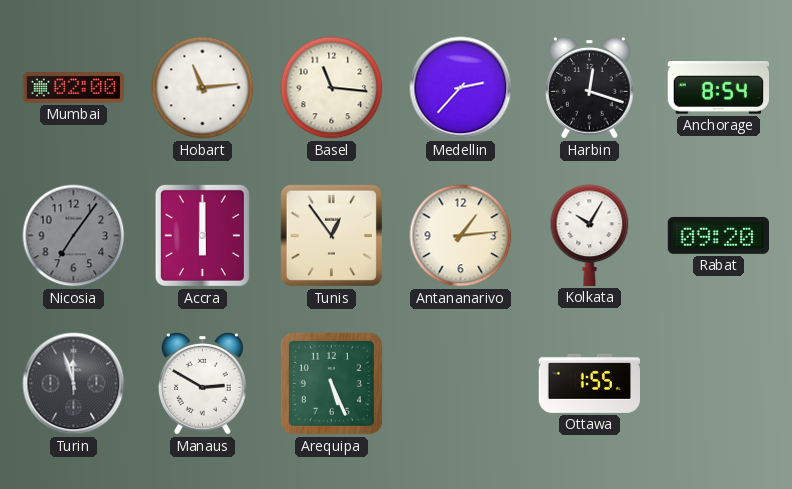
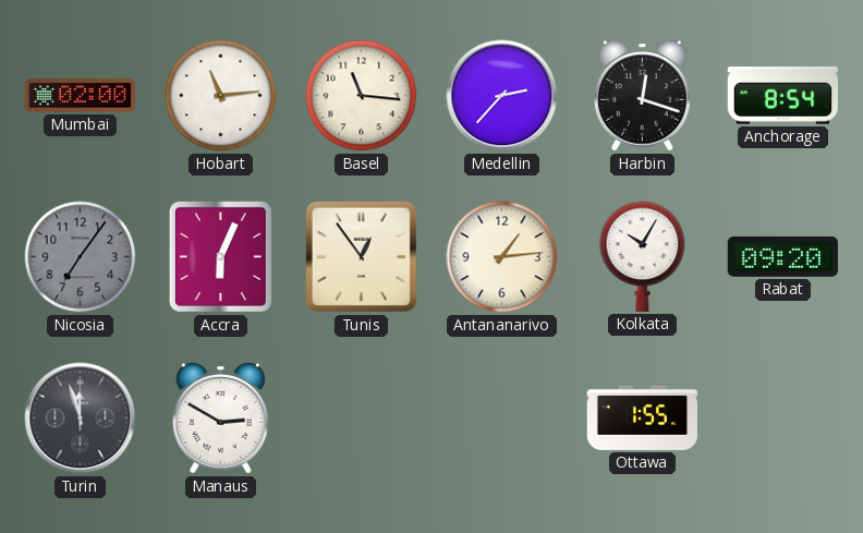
Accra: 6:00 -> 6:04 (220, 256)
Arequipa: 5:26 -> none (331, 383)
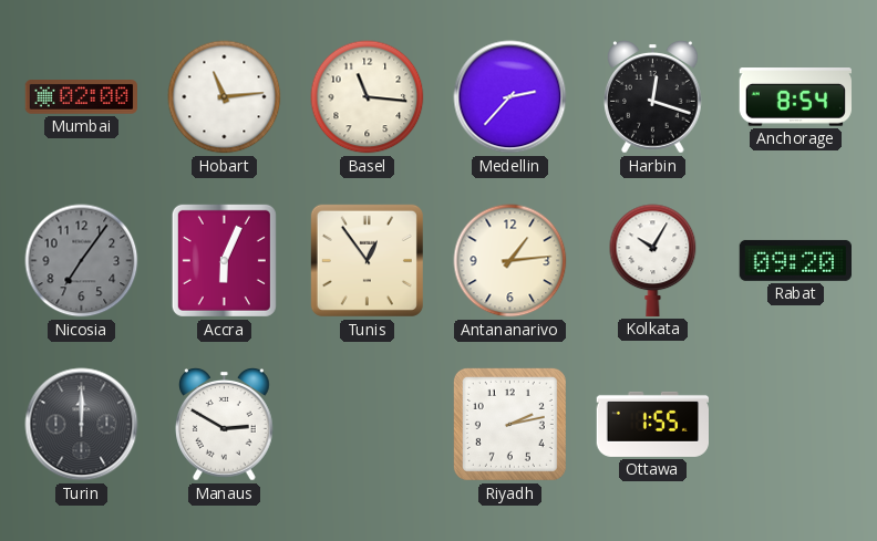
Turin: 11:57 -> 12:00 (82, 425)
Riyadh: none -> 2:13 (509, 424)
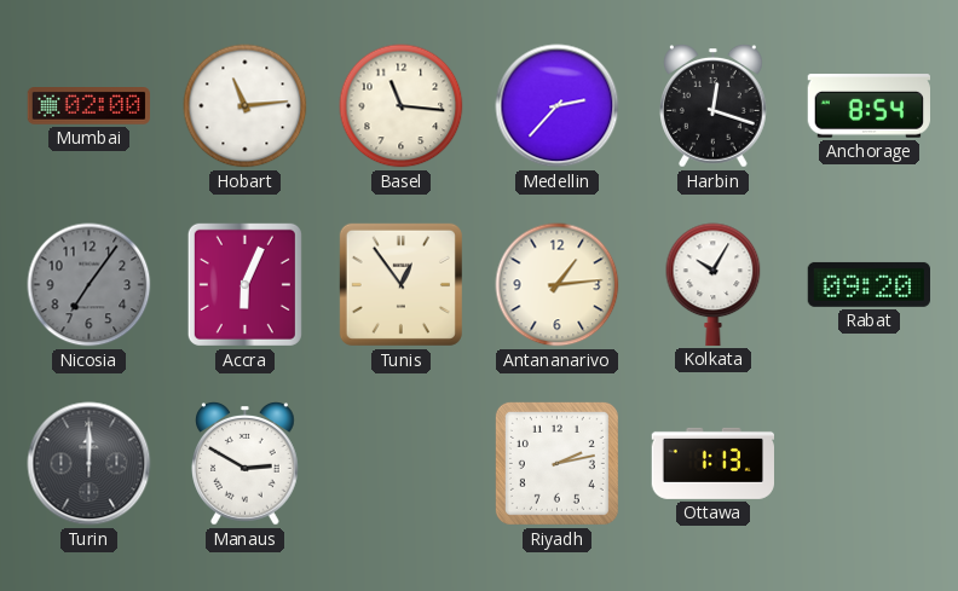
Ottawa: 1:55 -> 1:13 (714, 463)
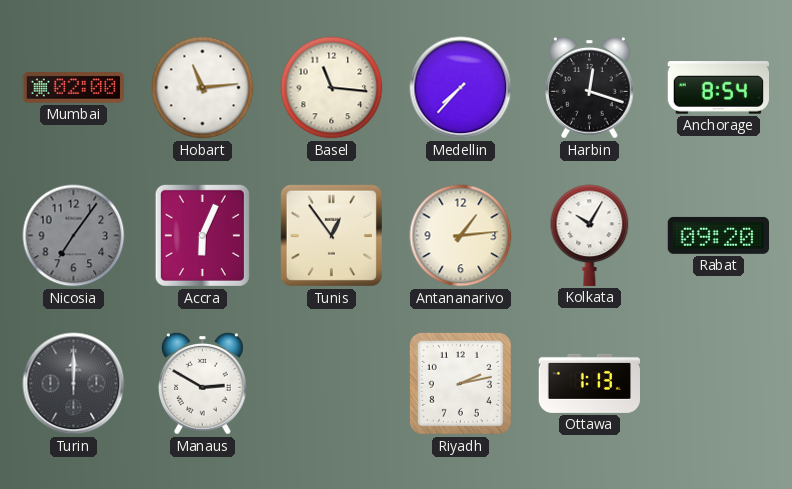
Medellin: 2:37 -> 7:37 (461, 88)
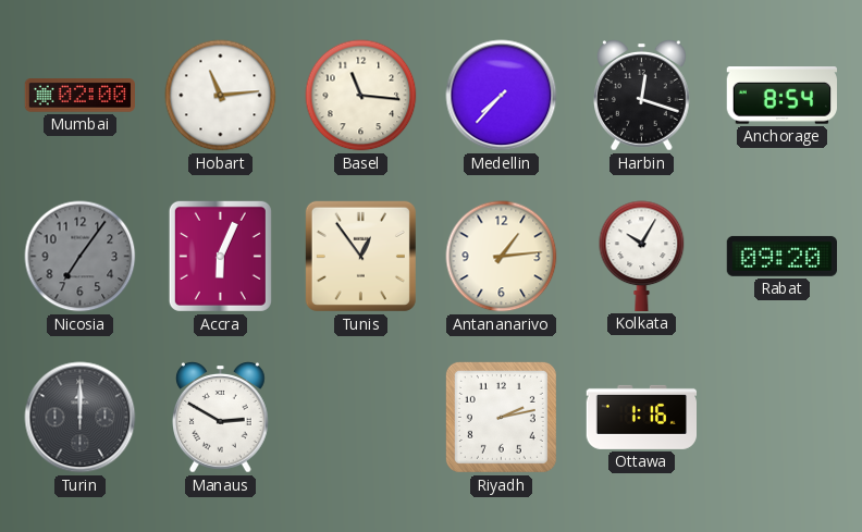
Ottawa: 1:13 -> 1:16 (642, 417)
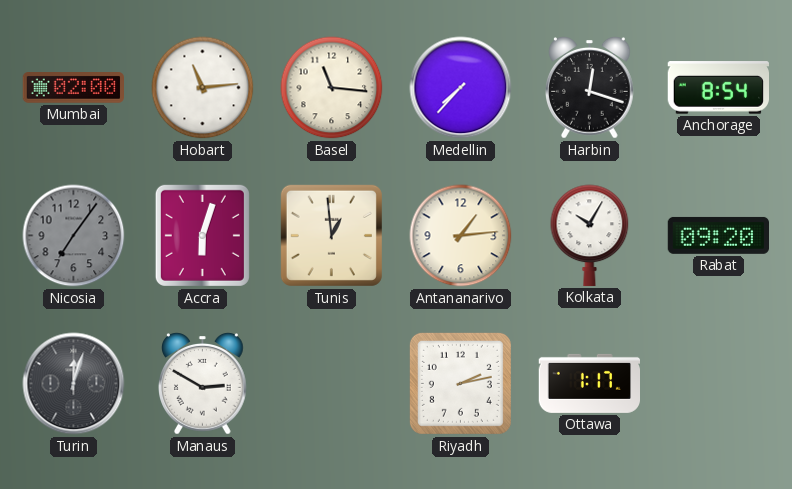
Accra: 6:04 -> 6:03 (202, 235)
Tunis: 12:54 -> 12:59 (331, 235)
Turin: 12:00 -> 12:03 (74, 384)
Ottawa: 1:16 -> 1:17 (590, 383)
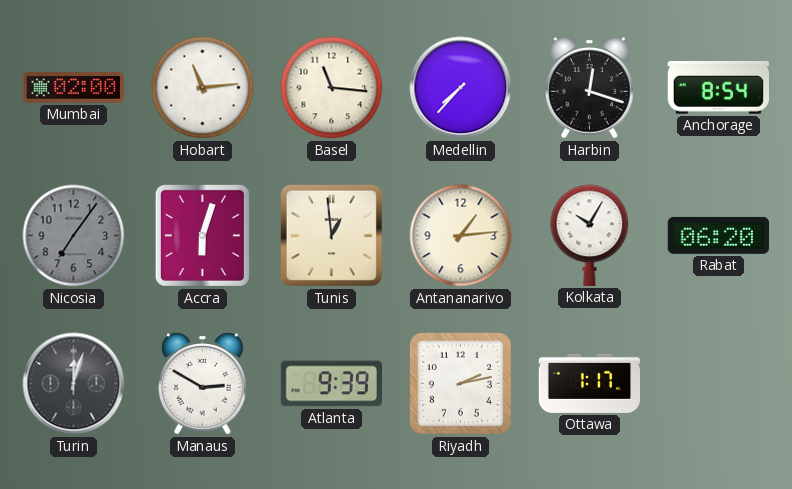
Rabat: 09:20 -> 06:20 (718, 235)
Atlanta: none -> 9:39 (331, 384)
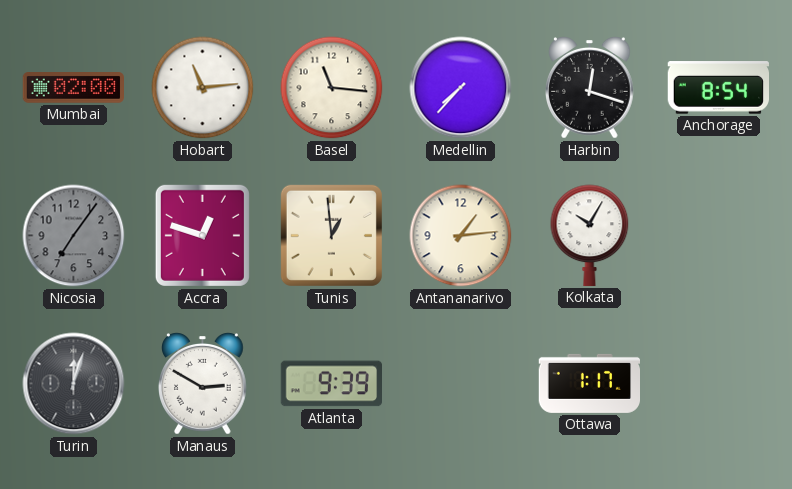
Accra: 6:03 -> 12:48 (202, 235)
Rabat: 06:20 -> none (718, 235)
Riyadh: 2:13 -> none (460, 383)
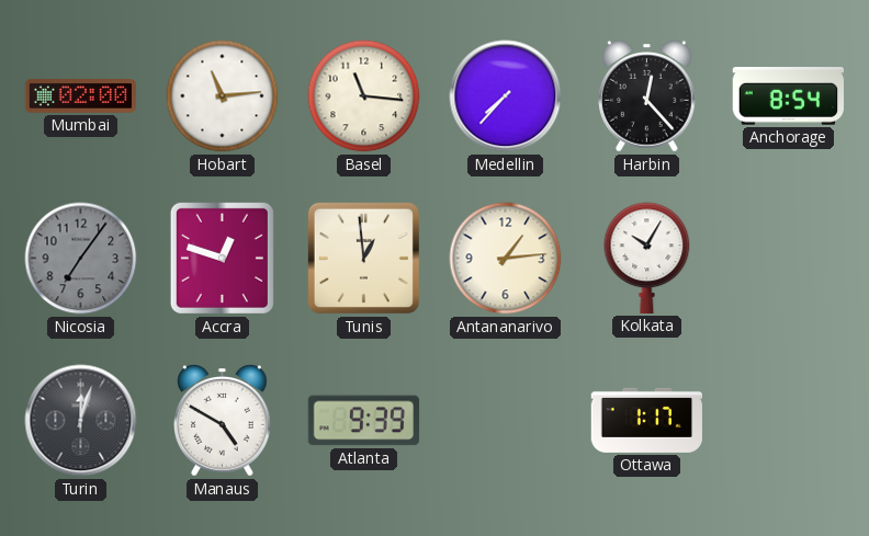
Harbin: 12:18 -> 12:23 (647, 96)
Manaus: 2:50 -> 4:50 (223, 421)
